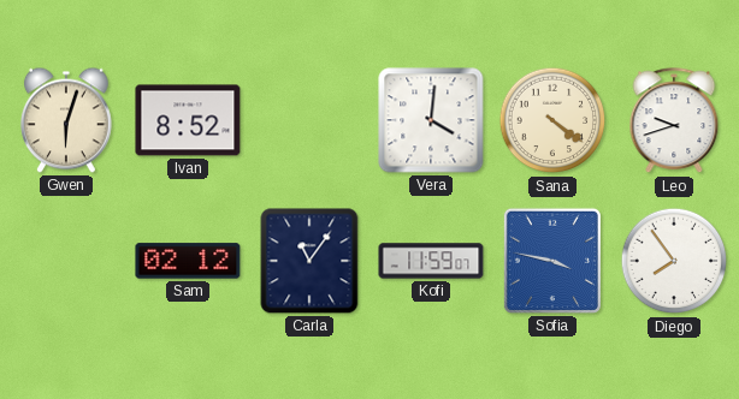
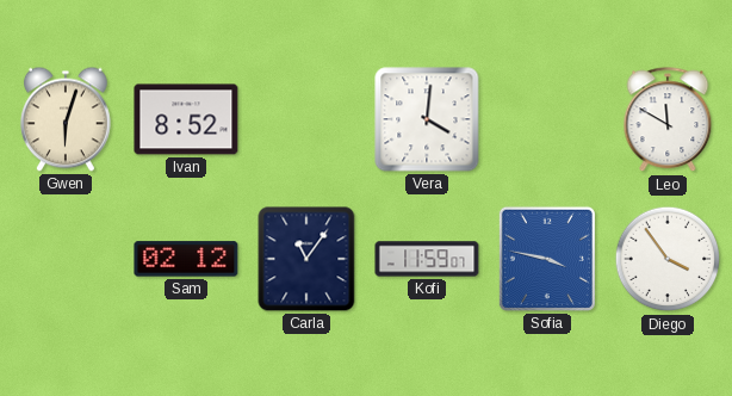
Sana: 4:21 -> none (552, 120)
Leo: 9:42 -> 11:50 (668, 120)
Diego: 7:54 -> 3:54 (668, 259)
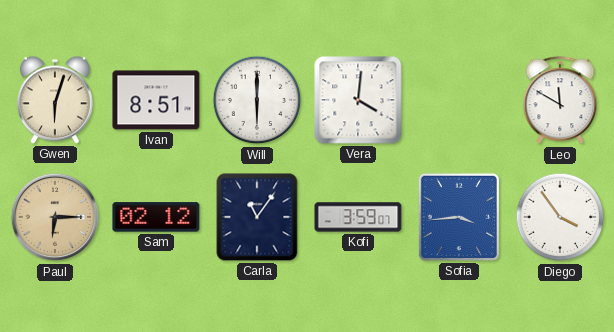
Ivan: 8:52 -> 8:51 (156, 100)
Will: none -> 6:00 (257, 100)
Paul: none -> 6:15 (55, 217)
Kofi: 11:59 -> 3:59 (358, 217)
Sofia: 3:47 -> 3:44 (459, 217)
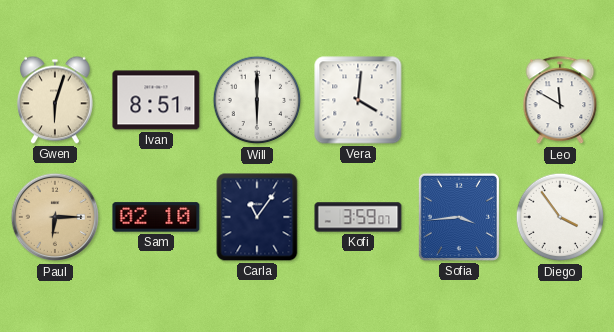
Sam: 02:12 -> 02:10 (156, 217)
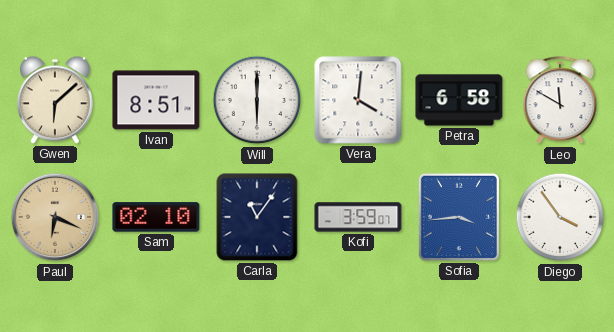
Gwen: 6:03 -> 6:08 (55, 100)
Petra: none -> 6:58 (459, 100)
Paul: 6:15 -> 6:19 (55, 217)
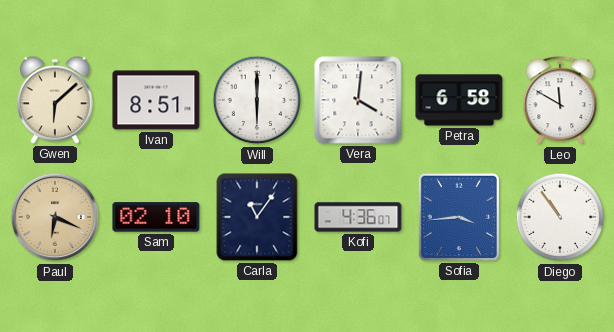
Kofi: 3:59 -> 4:36 (358, 217)
Diego: 3:54 -> 10:54 (560, 217)
